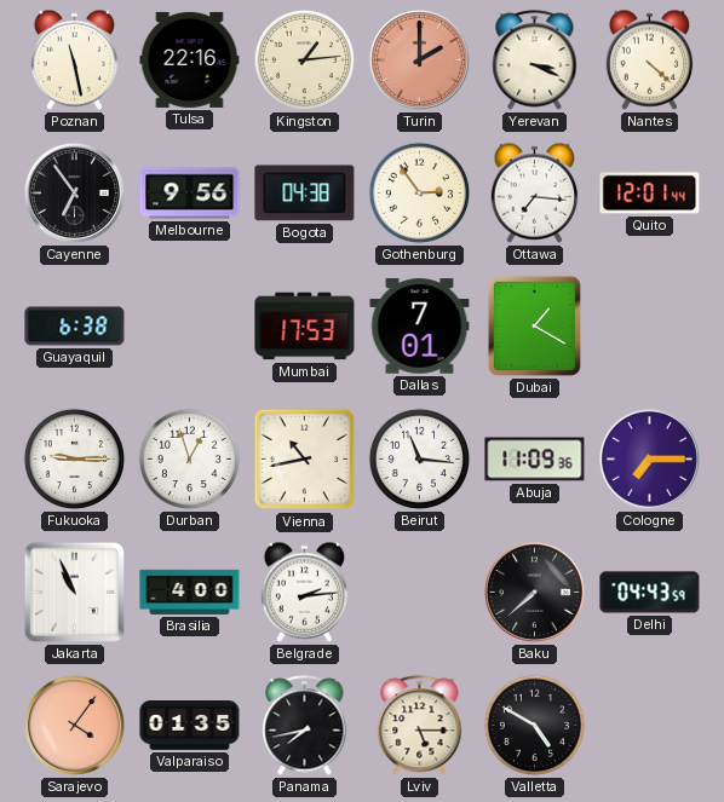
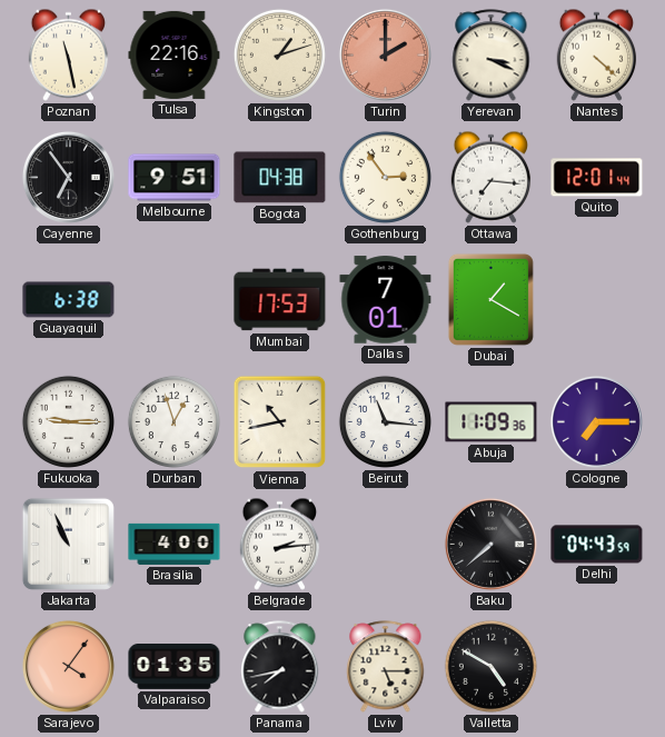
Kingston: 1:14 -> 1:12 (279, 54)
Melbourne: 9:56 -> 9:51 (175, 178)
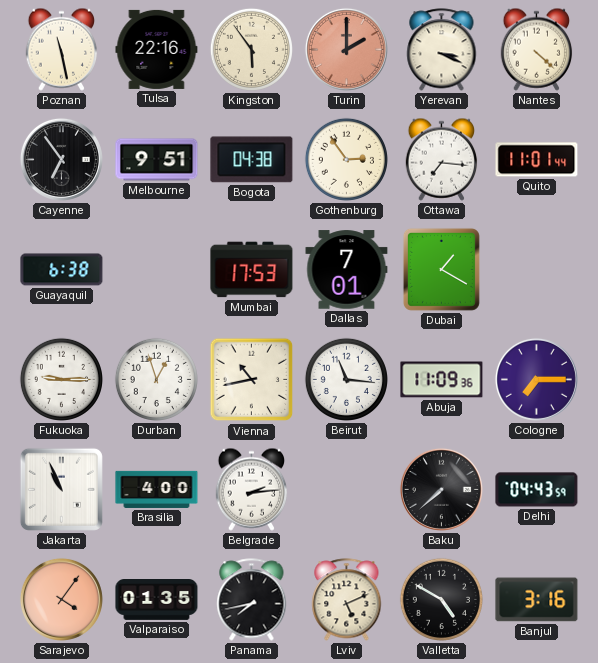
Kingston: 1:12 -> 5:54 (251, 49)
Quito: 12:01 -> 11:01 (537, 160)
Lviv: 5:15 -> 5:11 (347, 600)
Banjul: none -> 3:16 (537, 600)
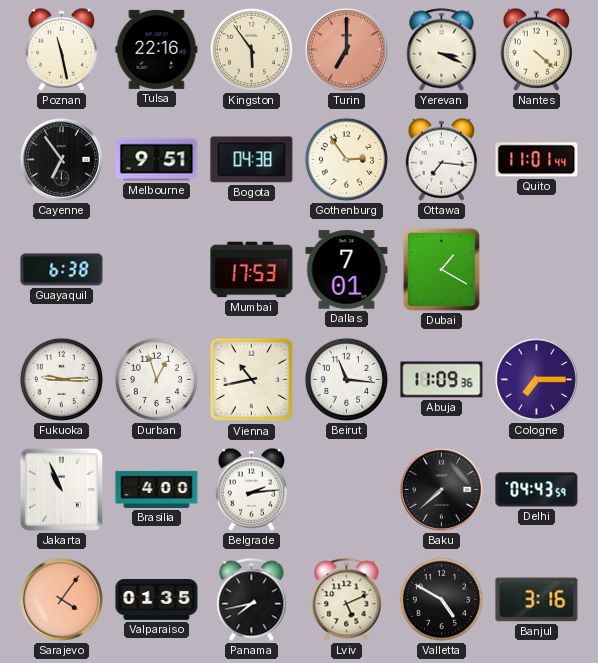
Turin: 2:00 -> 7:00 (346, 49)
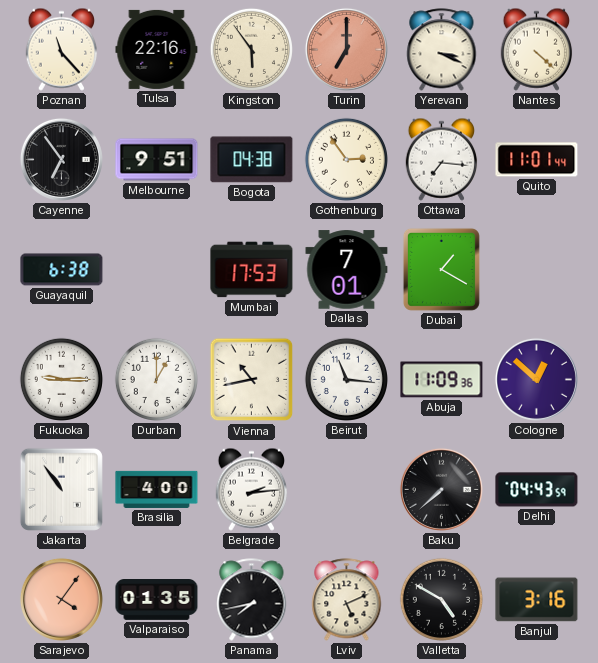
Poznan: 11:28 -> 11:23 (62, 49)
Durban: 12:57 -> 1:00 (156, 379)
Cologne: 7:15 -> 12:52 (536, 379)
Jakarta: 10:56 -> 10:54 (61, 489)
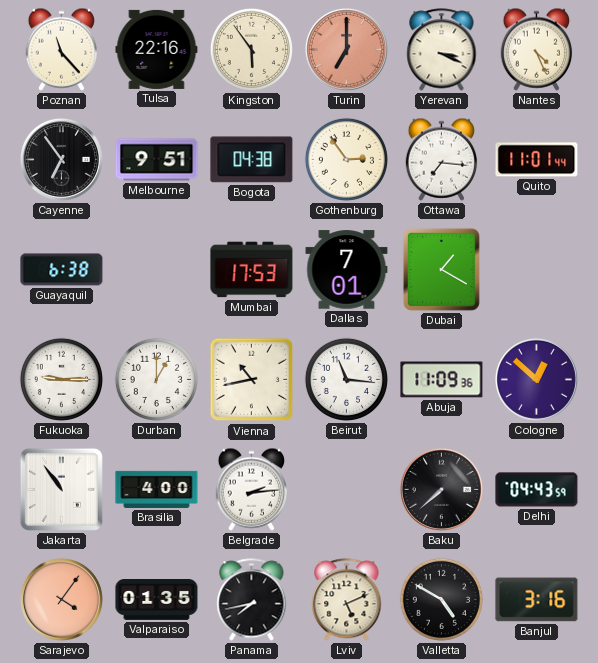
Nantes: 4:22 -> 4:26 (537, 49)
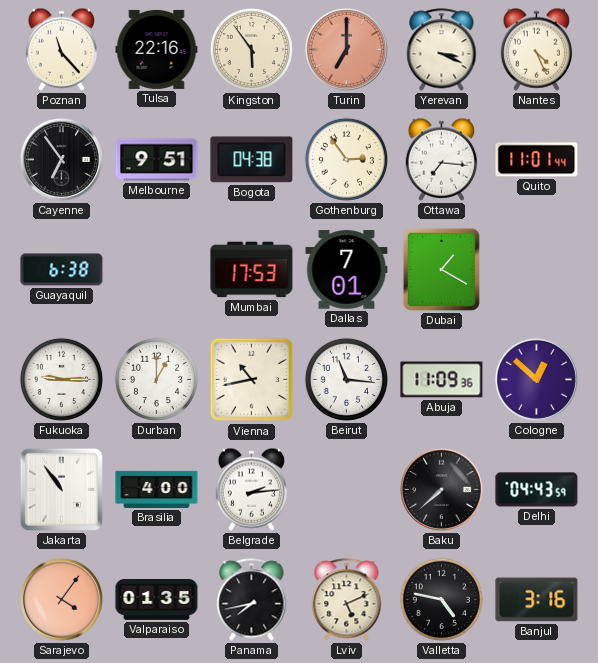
Valletta: 4:50 -> 4:47 (441, 599)
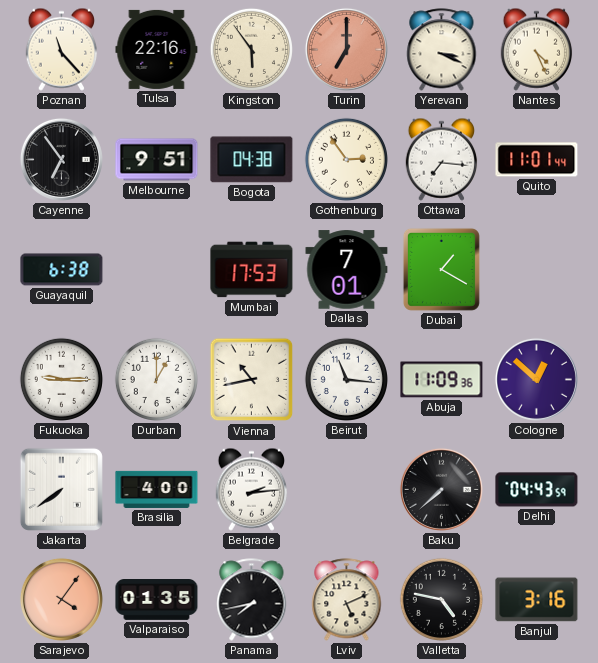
Jakarta: 10:54 -> 7:39 (61, 489)
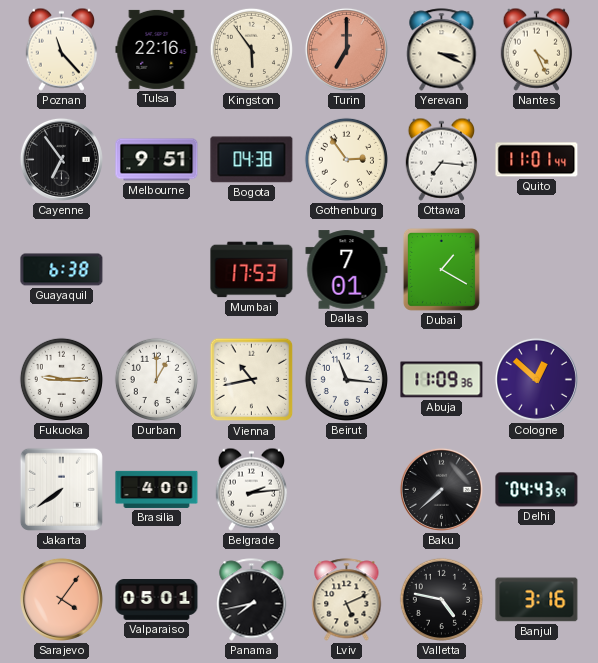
Valparaiso: 01:35 -> 05:01 (157, 600)
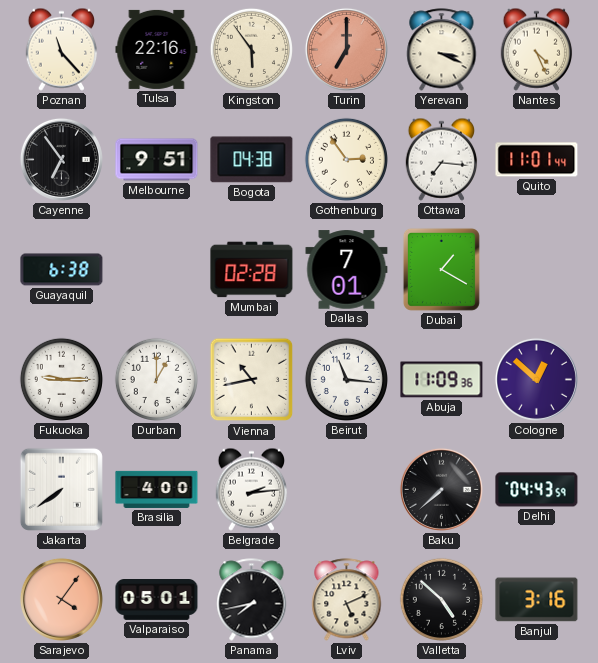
Mumbai: 17:53 -> 02:28 (252, 270)
Valletta: 4:47 -> 4:52 (441, 599)
